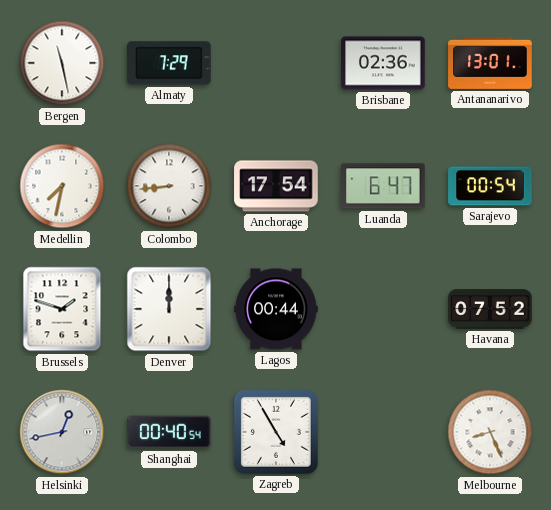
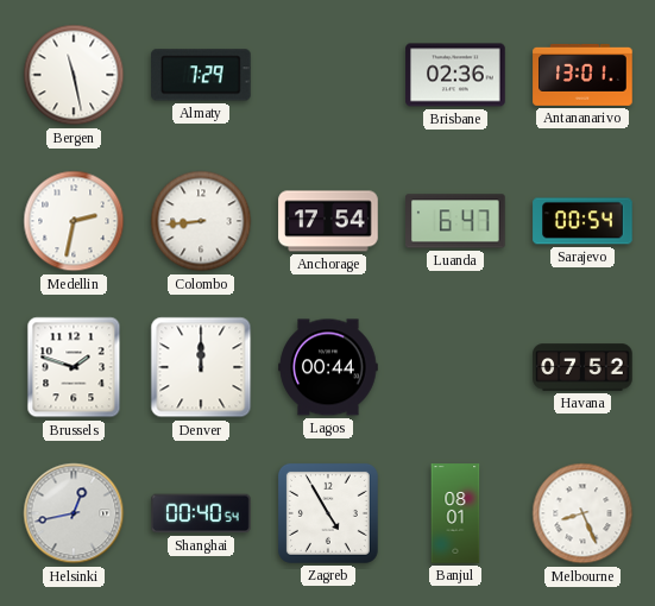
Medellin: 7:32 -> 2:32 (74, 221)
Banjul: none -> 08:01 (455, 513)
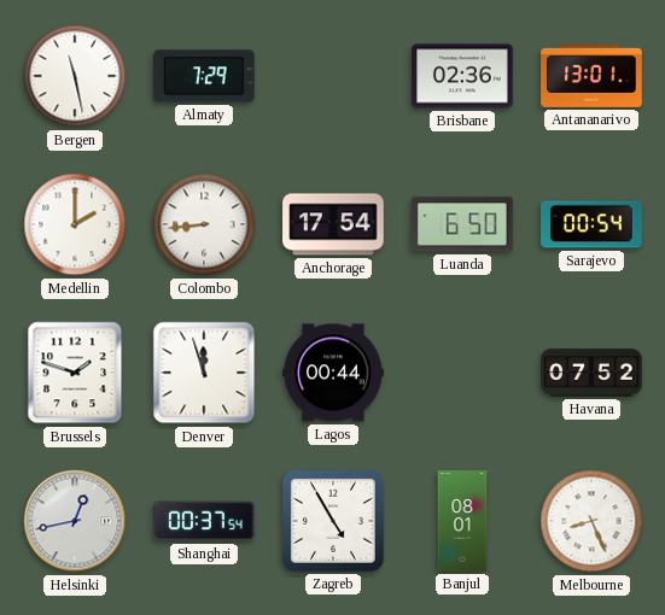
Medellin: 2:32 -> 2:00 (75, 224)
Luanda: 6:47 -> 6:50 (463, 224)
Denver: 12:00 -> 11:57 (204, 373)
Shanghai: 00:40 -> 00:37 (204, 521)
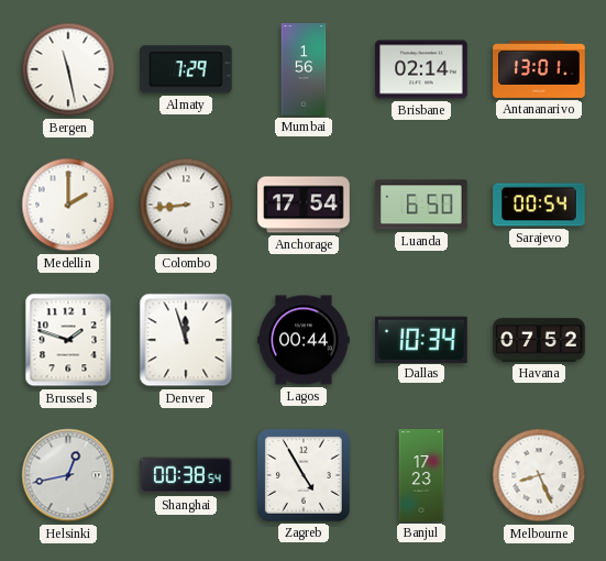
Mumbai: none -> 1:56 (304, 69)
Brisbane: 02:36 -> 02:14 (421, 69)
Dallas: none -> 10:34 (422, 339)
Shanghai: 00:37 -> 00:38 (186, 475)
Banjul: 08:01 -> 17:23 (421, 475)
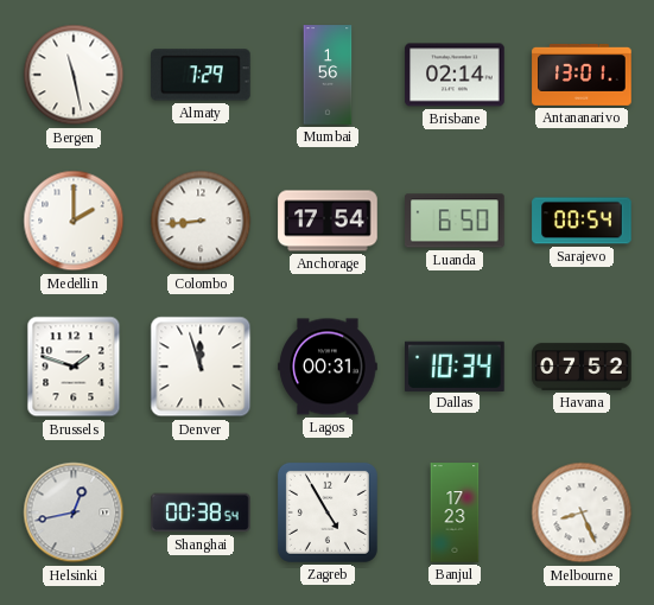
Lagos: 00:44 -> 00:31 (328, 367)
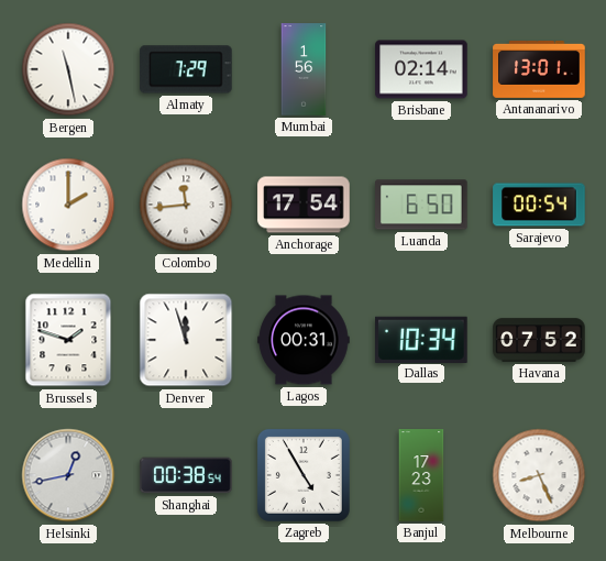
Colombo: 8:44 -> 11:44 (186, 205)
